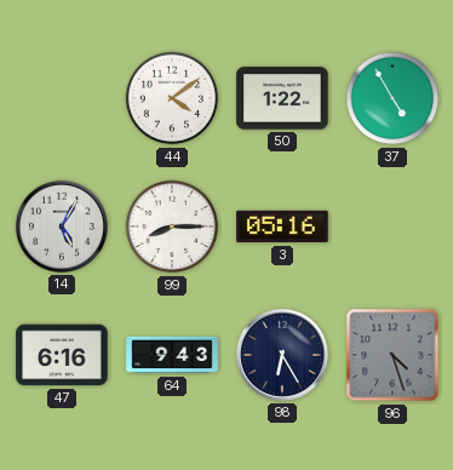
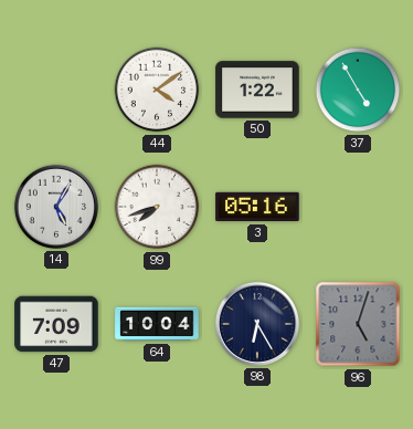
99: 8:15 -> 7:42 (157, 207)
47: 6:16 -> 7:09 (56, 324)
64: 9:43 -> 10:04 (157, 324)
96: 4:27 -> 5:03 (358, 324)
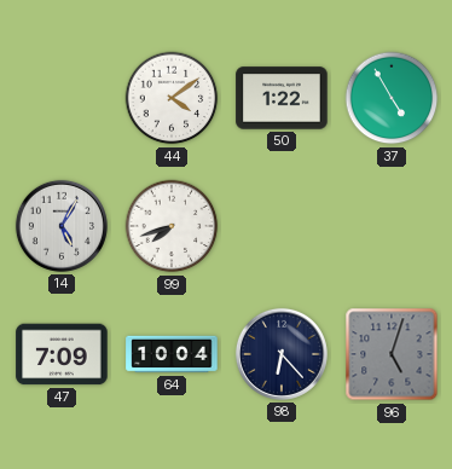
3: 05:16 -> none (257, 207)
98: 6:25 -> 6:23 (282, 354)
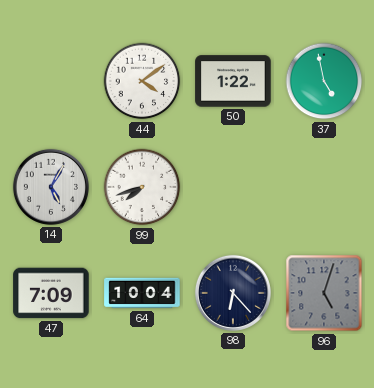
37: 4:55 -> 4:58 (324, 81)
